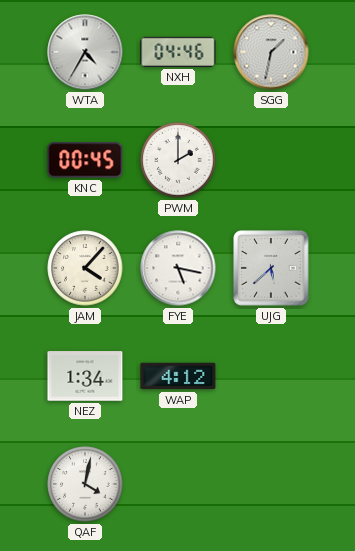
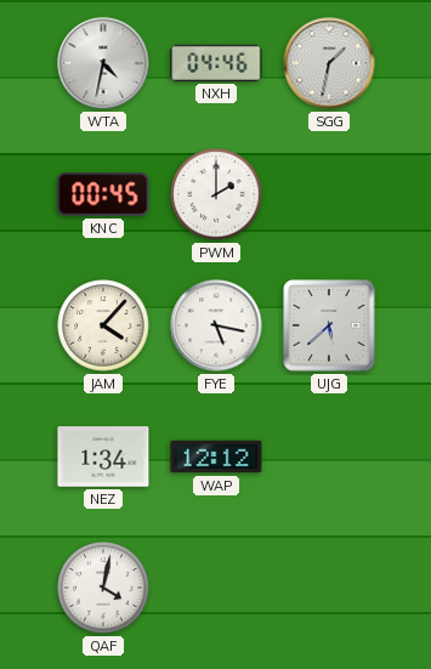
WTA: 4:35 -> 4:32 (103, 63)
WAP: 4:12 -> 12:12 (216, 457)
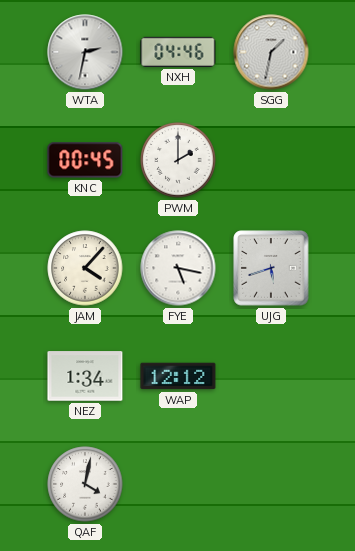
WTA: 4:32 -> 2:32 (85, 52)
UJG: 5:38 -> 5:42 (271, 268)
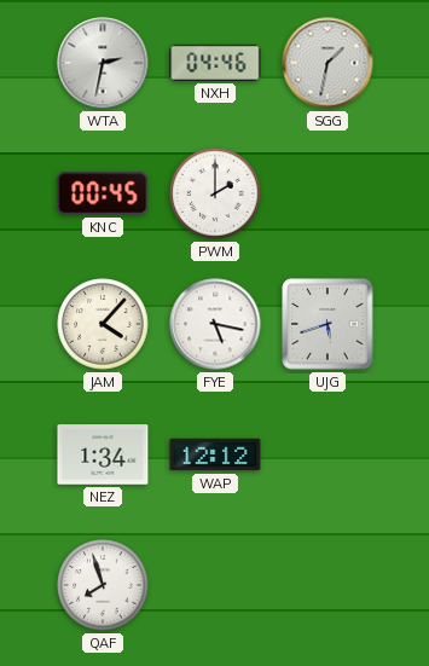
QAF: 4:02 -> 7:57 (103, 585)
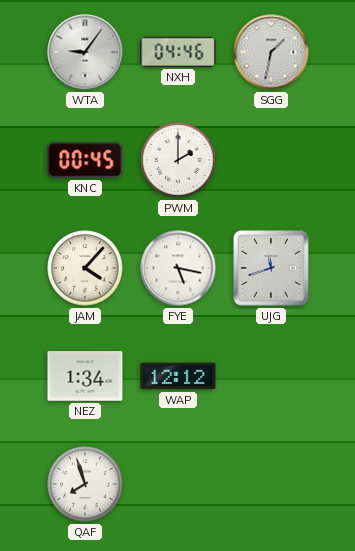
WTA: 2:32 -> 9:06 (85, 52)
UJG: 5:42 -> 11:42 (271, 268)
